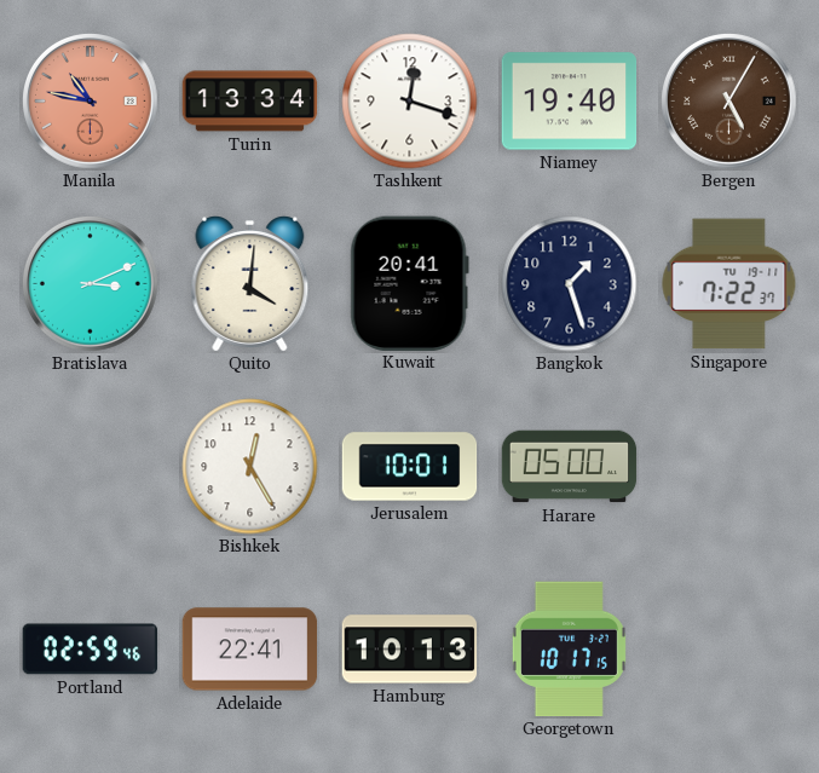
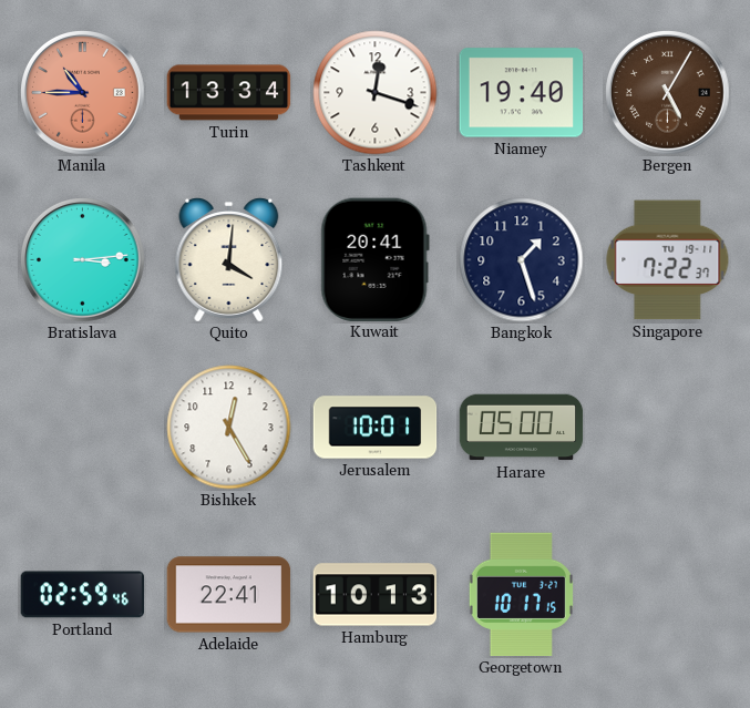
Manila: 10:47 -> 10:45 (83, 93)
Bratislava: 3:11 -> 3:14 (83, 260)
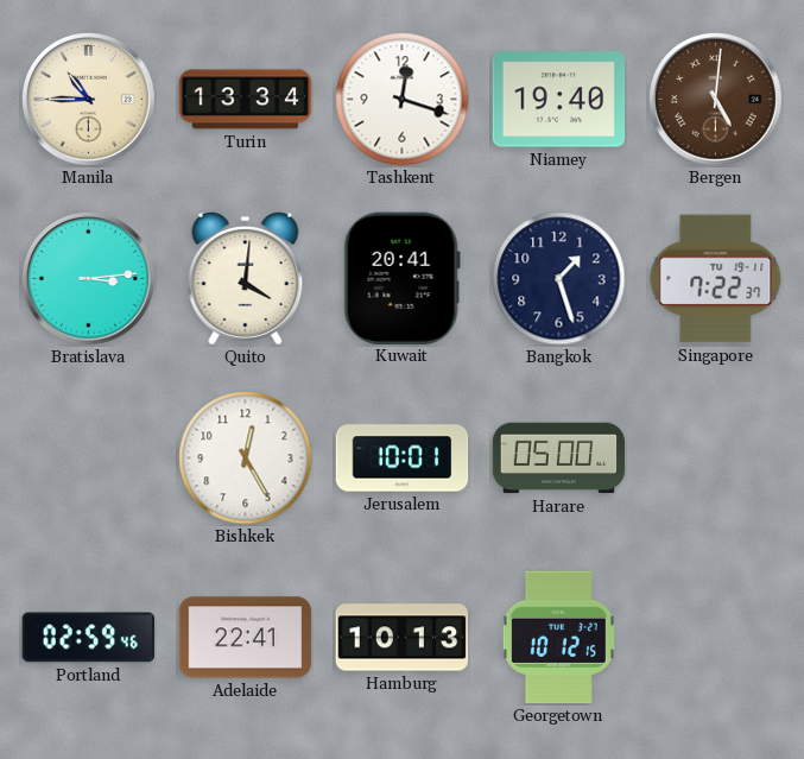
Manila dial: salmon -> cream (89, 100)
Bergen: 5:05 -> 5:01 (716, 100)
Georgetown: 10:17 -> 10:12 (558, 638)
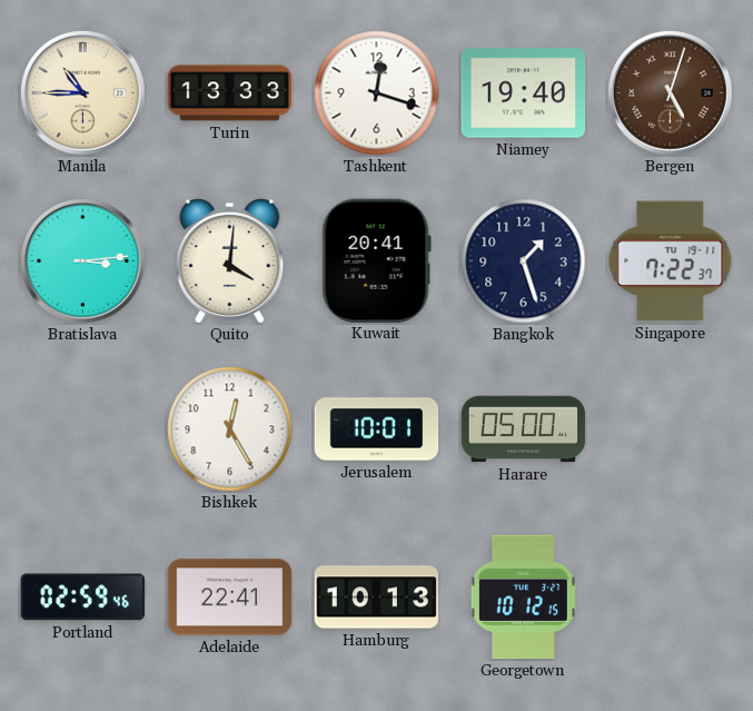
Turin: 13:34 -> 13:33 (230, 93)
Bergen: 5:01 -> 5:03 (671, 93)
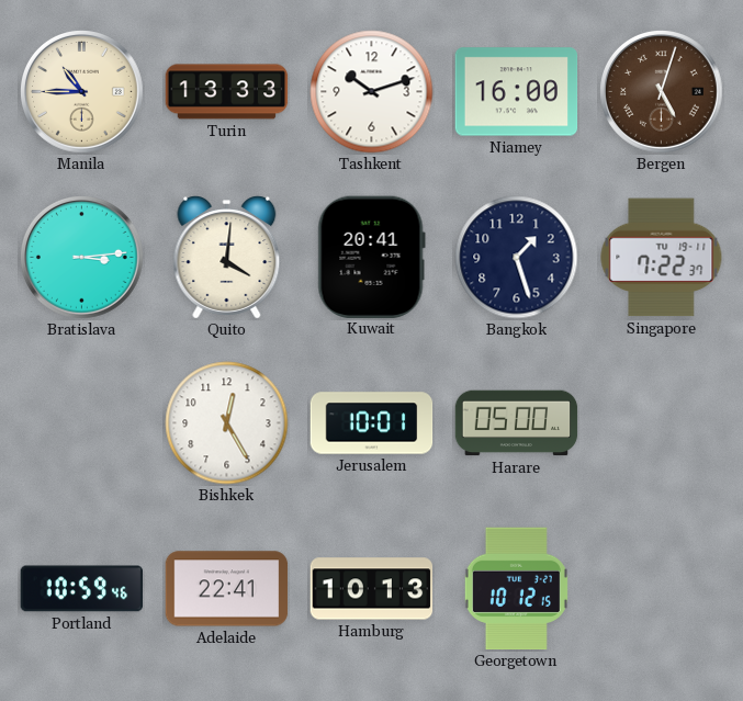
Tashkent: 12:18 -> 10:12 (372, 92)
Niamey: 19:40 -> 16:00 (517, 92)
Portland: 02:59 -> 10:59 (82, 589)
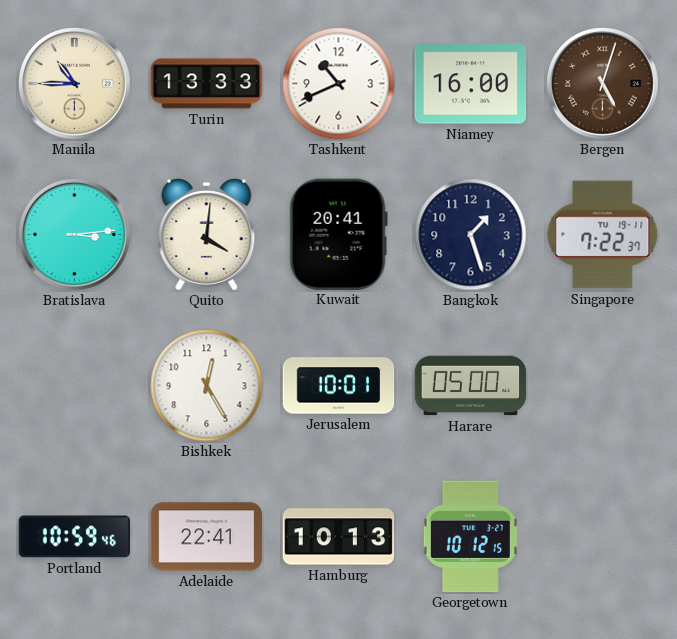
Tashkent: 10:12 -> 10:41 (339, 84)
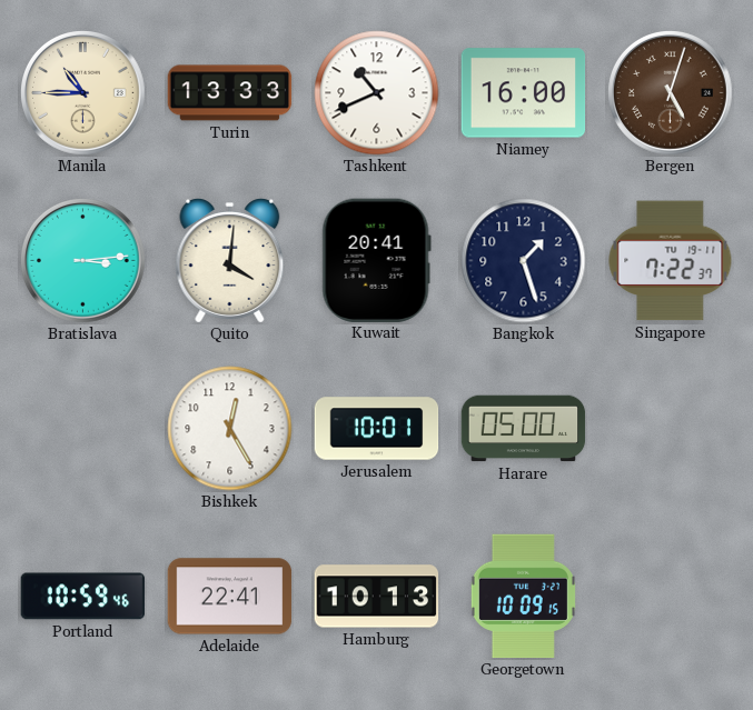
Georgetown: 10:12 -> 10:09 (523, 597)
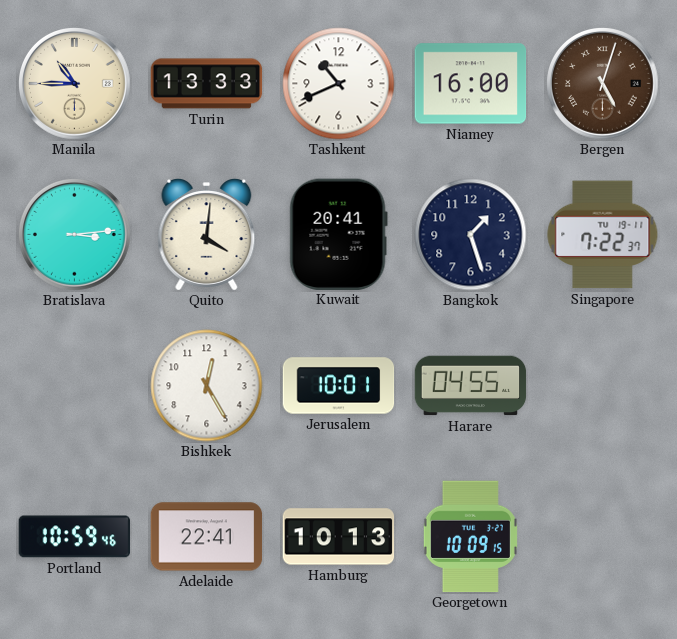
Harare: 05:00 -> 04:55 (471, 386)
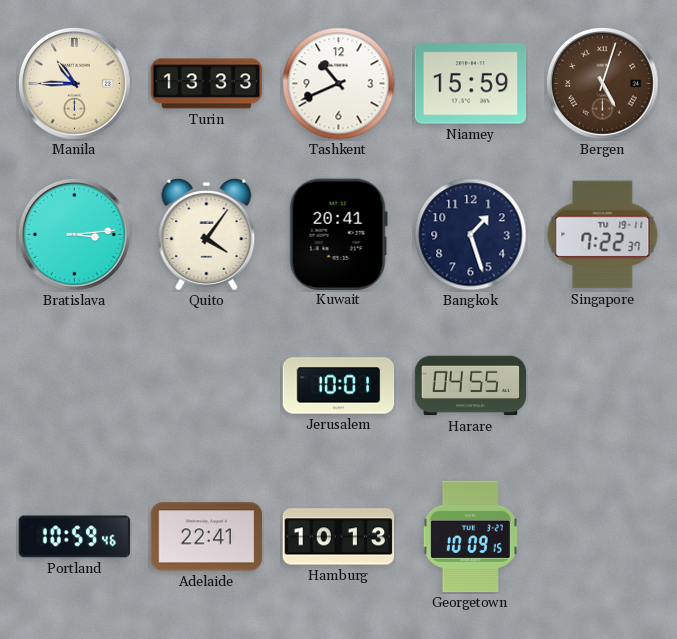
Niamey: 16:00 -> 15:59 (471, 84)
Quito: 4:01 -> 4:06 (207, 235)
Bishkek: 12:25 -> none (207, 386)
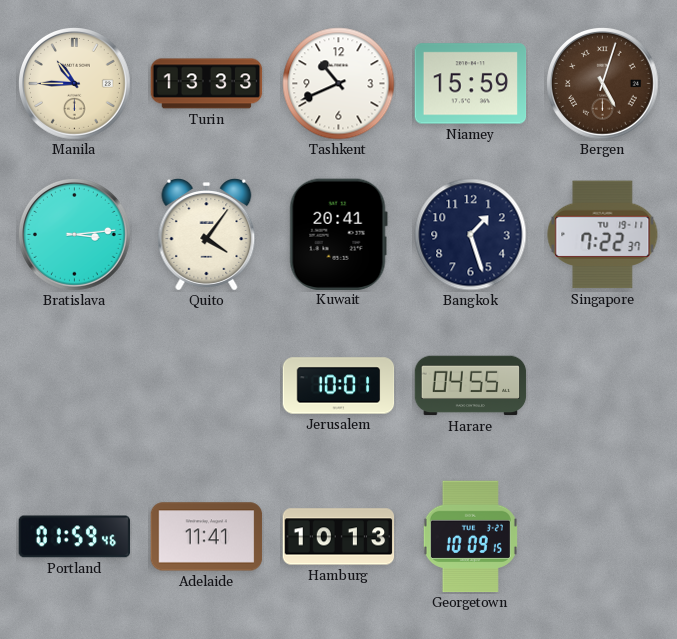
Portland: 10:59 -> 01:59 (75, 537)
Adelaide: 22:41 -> 11:41 (207, 537)
